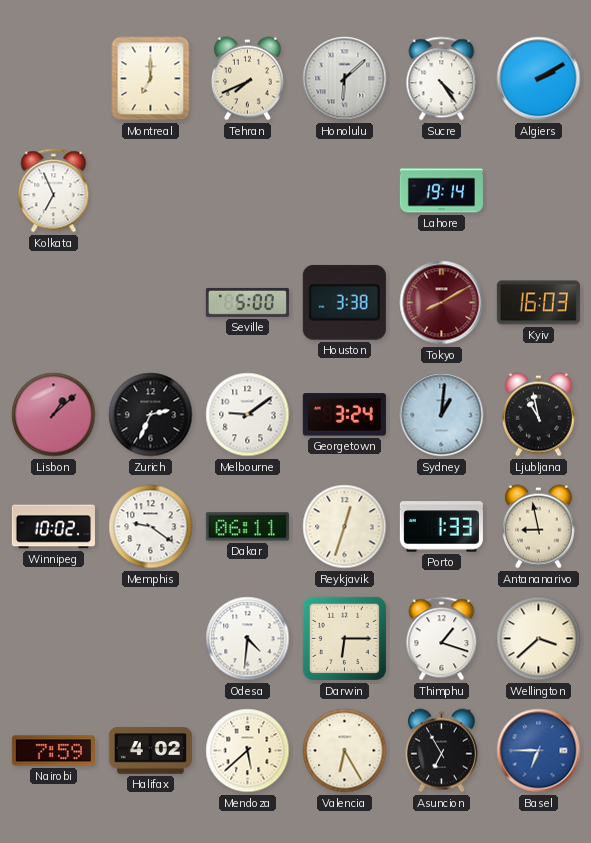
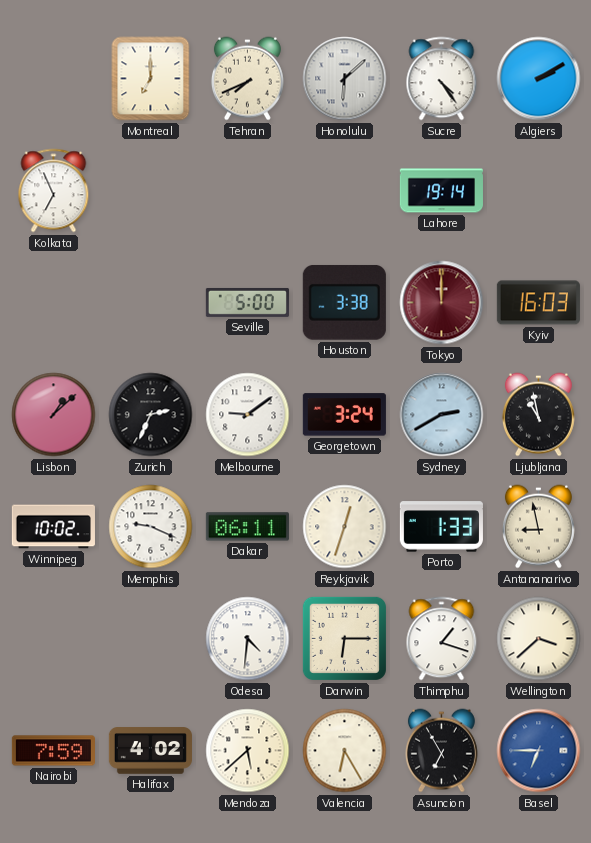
Tokyo: 8:10 -> 12:00 (442, 303)
Sydney: 1:01 -> 2:40 (442, 415)
Memphis: 9:21 -> 9:19 (151, 527)
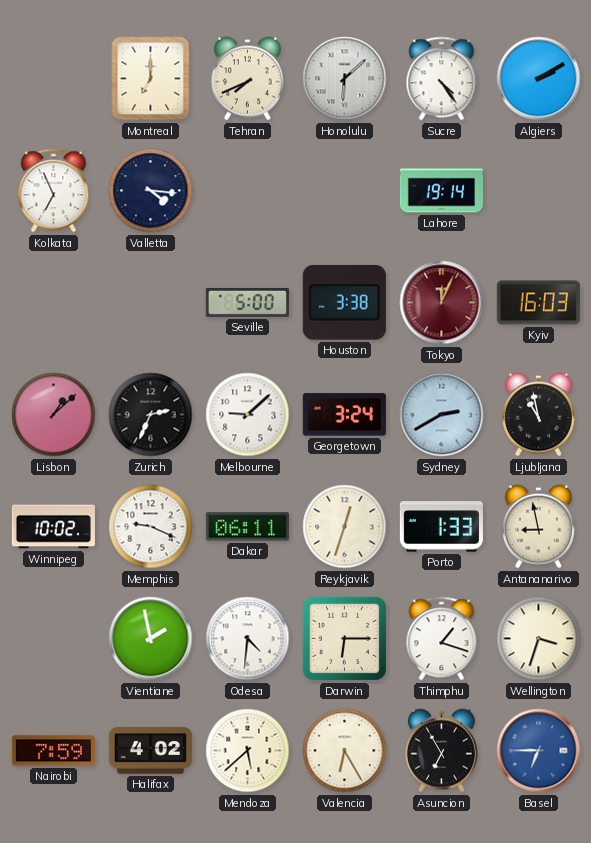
Valletta: none -> 4:16 (151, 191)
Tokyo: 12:00 -> 12:04 (442, 303)
Melbourne: 9:09 -> 9:08 (248, 415)
Vientiane: none -> 1:58 (151, 639)
Wellington: 3:38 -> 3:33 (539, 639)
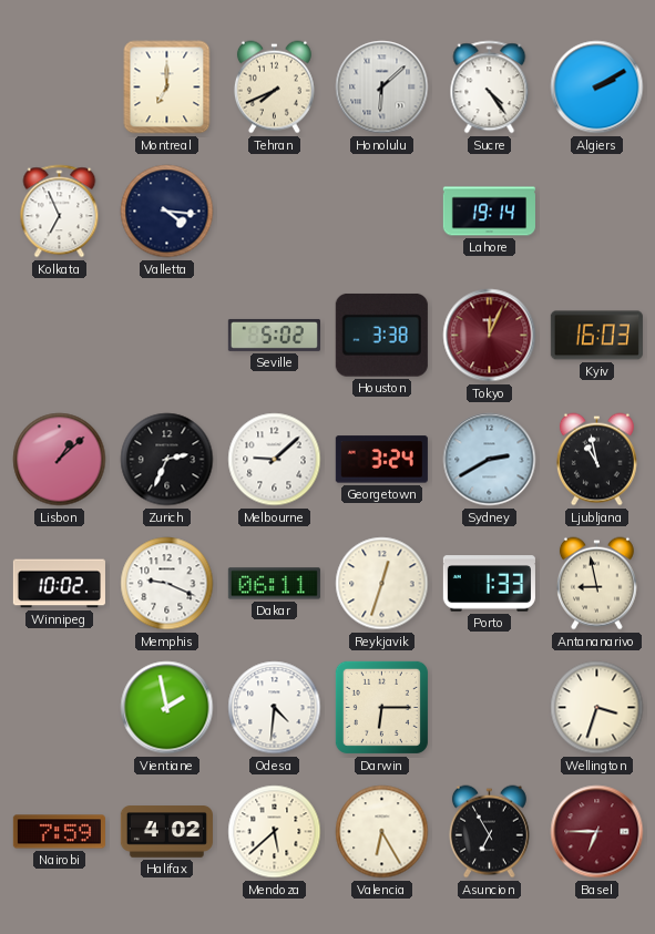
Seville: 5:00 -> 5:02 (274, 335)
Thimphu: 1:18 -> none (442, 639)
Basel dial: blue -> burgundy (597, 832)
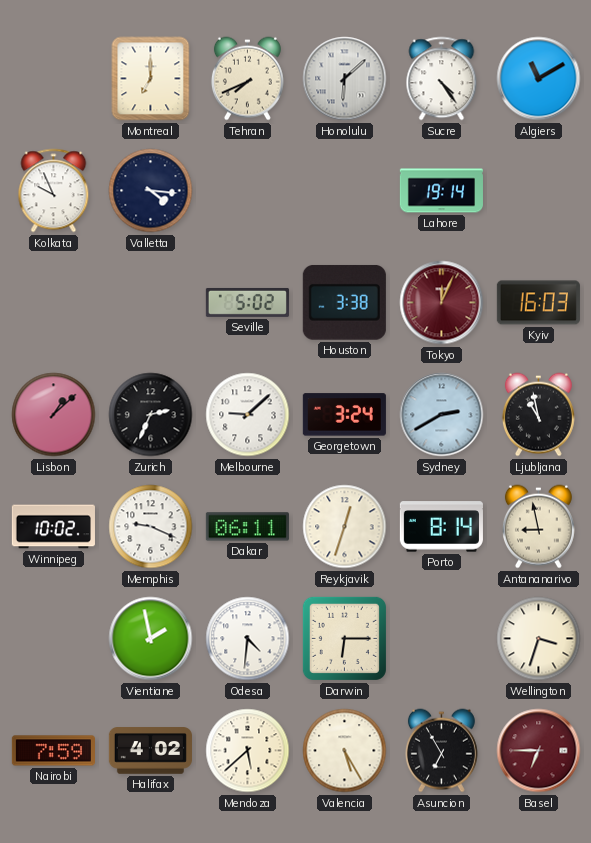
Algiers: 2:10 -> 11:10 (539, 79)
Kolkata: 6:56 -> 9:56 (54, 191)
Porto: 1:33 -> 8:14 (441, 527)
Valencia: 6:25 -> 5:25 (345, 751)
